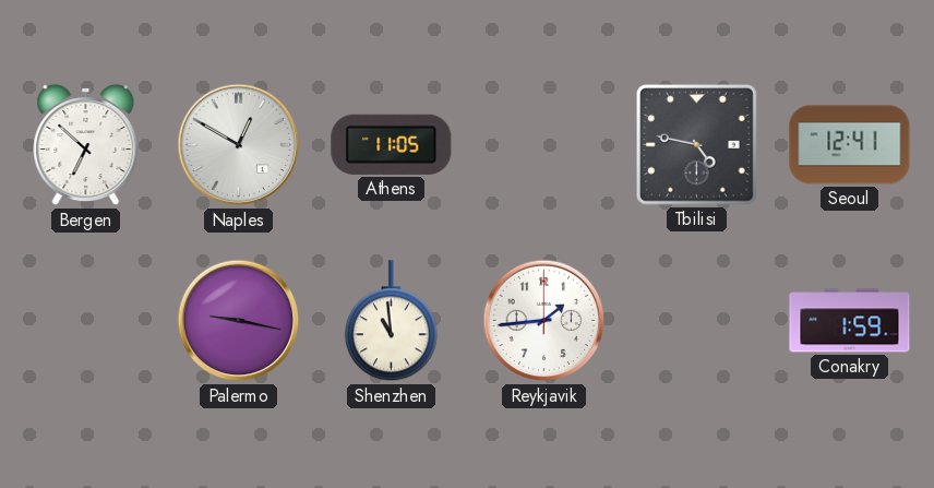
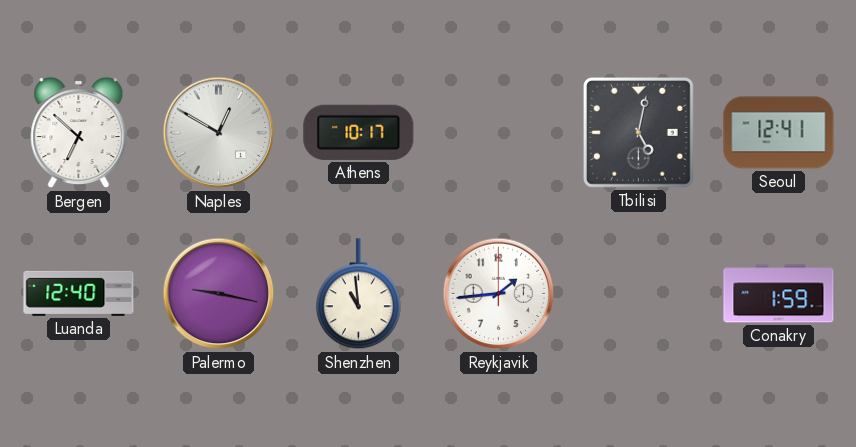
Athens: 11:05 -> 10:17 (359, 132)
Tbilisi: 4:47 -> 5:02 (638, 132)
Luanda: none -> 12:40 (79, 293)
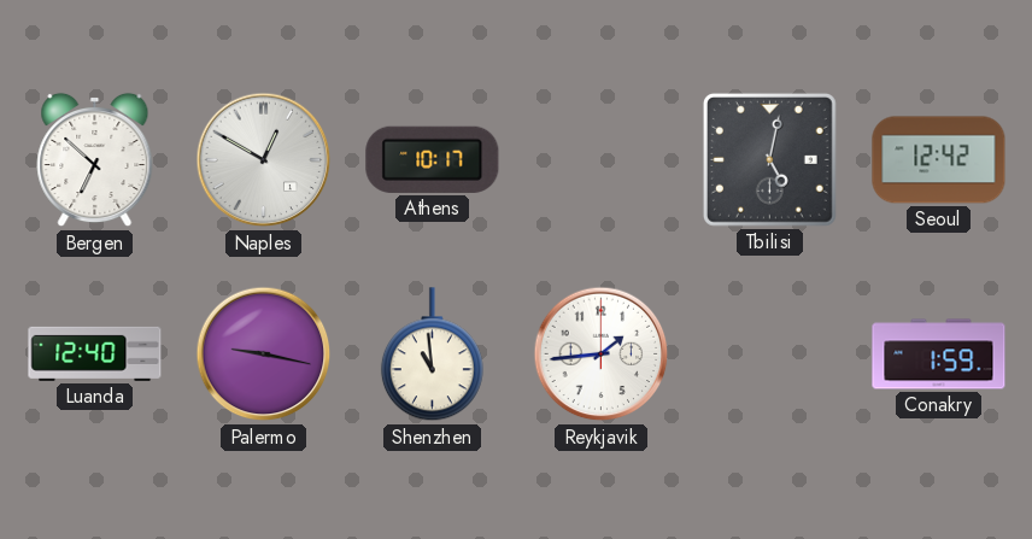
Seoul: 12:41 -> 12:42 (939, 160)
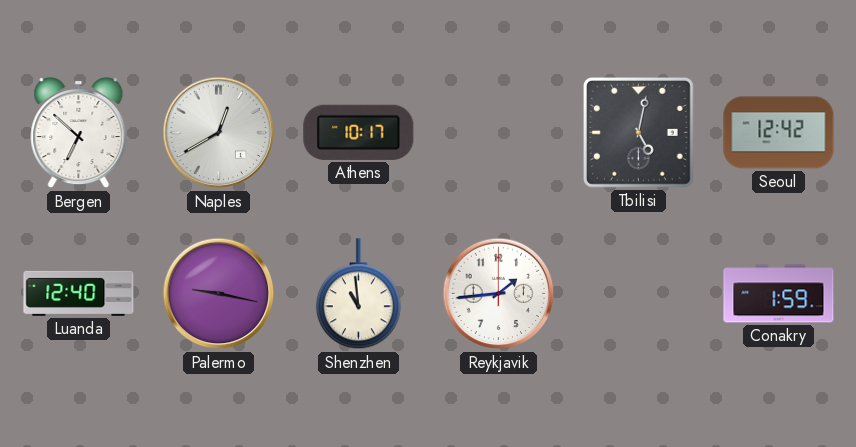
Naples: 12:50 -> 12:40 (219, 133)
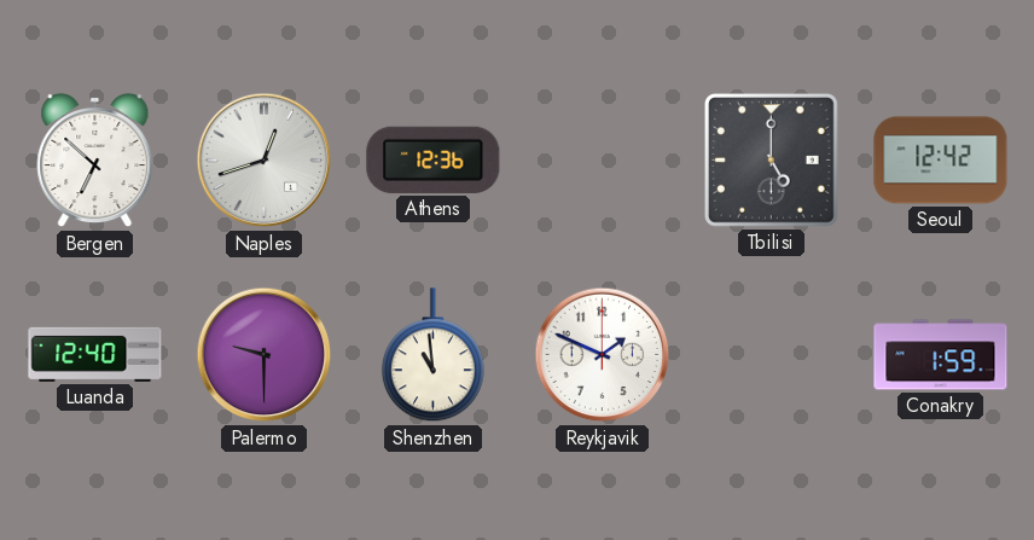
Naples: 12:40 -> 12:42 (265, 161)
Athens: 10:17 -> 12:36 (434, 159)
Tbilisi: 5:02 -> 5:00 (771, 159)
Palermo: 9:17 -> 9:30 (265, 355)
Reykjavik: 1:44 -> 1:49 (603, 355)
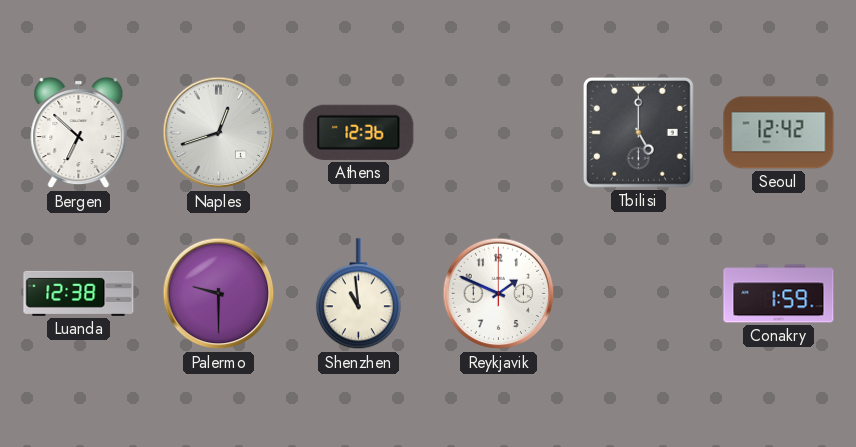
Luanda: 12:40 -> 12:38 (79, 293)
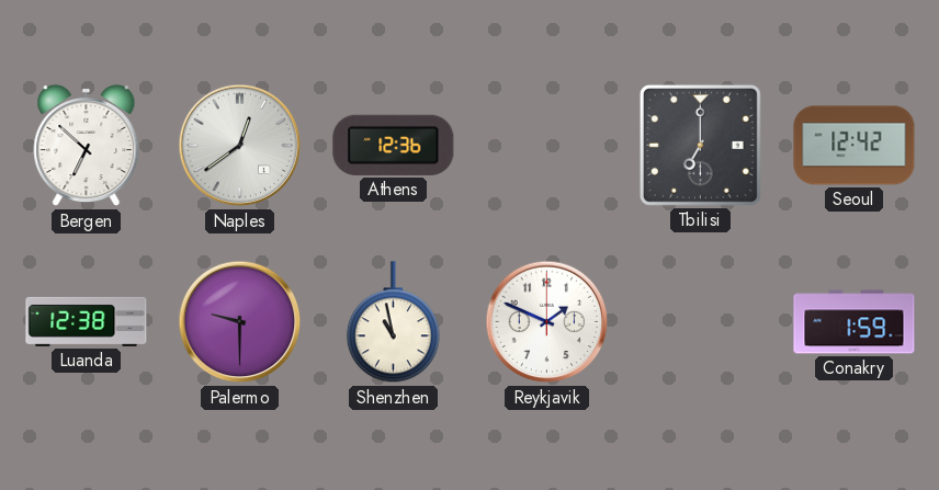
Naples: 12:42 -> 12:39 (240, 146)
Tbilisi: 5:00 -> 7:00 (700, 145)
Shenzhen: 10:59 -> 10:58 (393, 322)
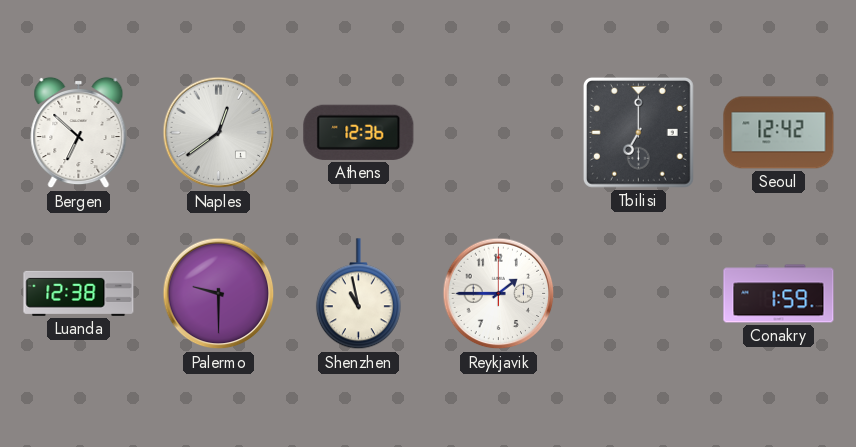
Reykjavik: 1:49 -> 1:45 (499, 294)
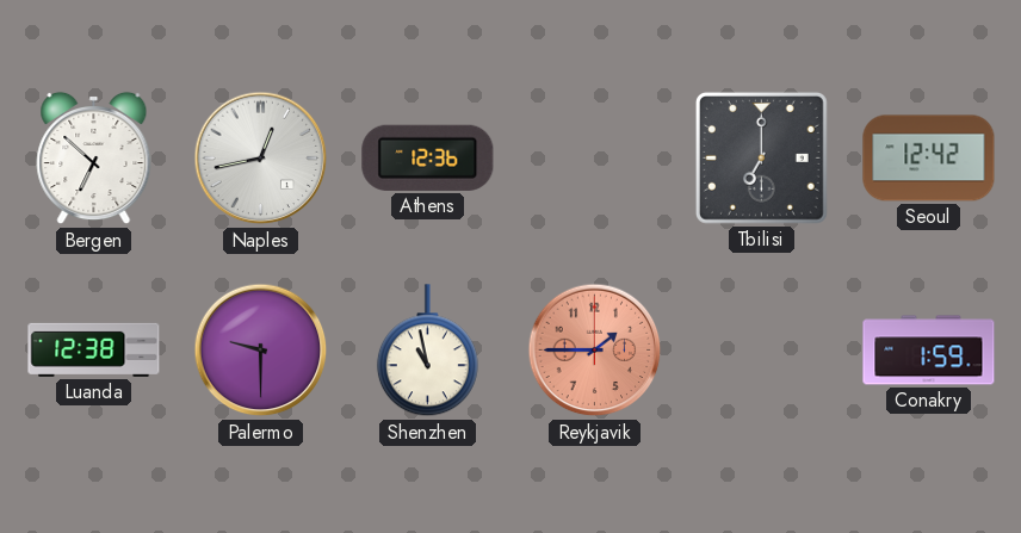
Naples: 12:39 -> 12:43 (261, 159)
Reykjavik dial: white -> salmon (595, 351)
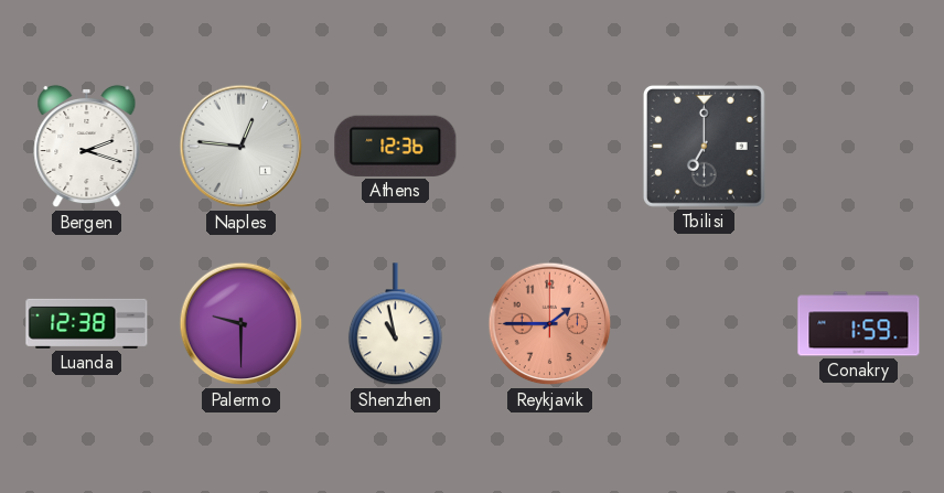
Bergen: 6:52 -> 2:18 (87, 147)
Naples: 12:43 -> 12:46 (242, 147)
Seoul: 12:42 -> none (929, 159)
